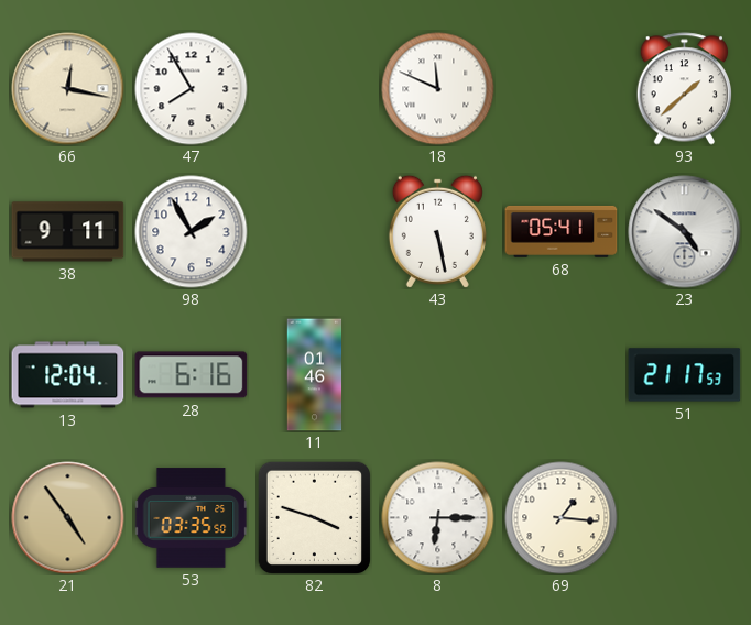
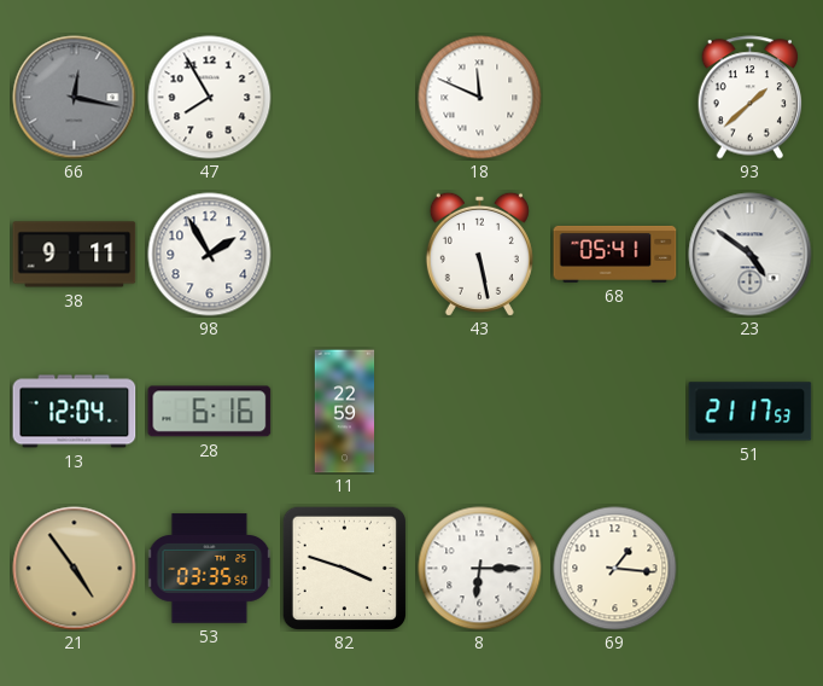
66 dial: cream -> grey (75, 98)
11: 01:46 -> 22:59 (345, 412)
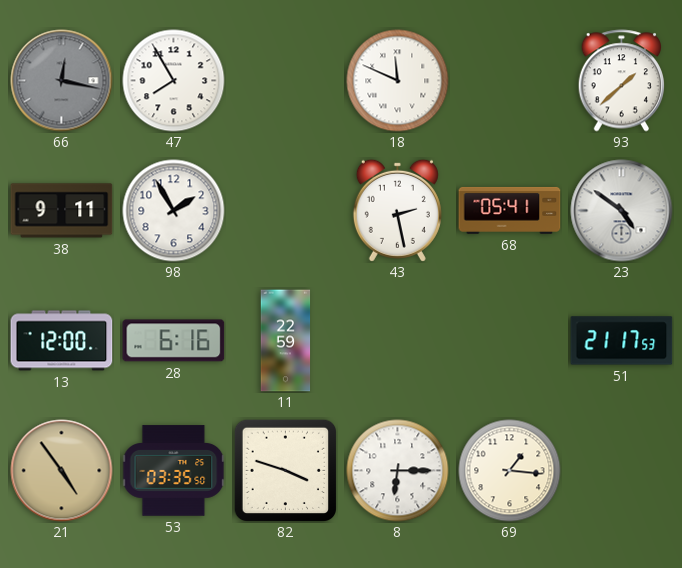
43: 5:28 -> 2:28 (397, 210)
13: 12:04 -> 12:00 (62, 341)
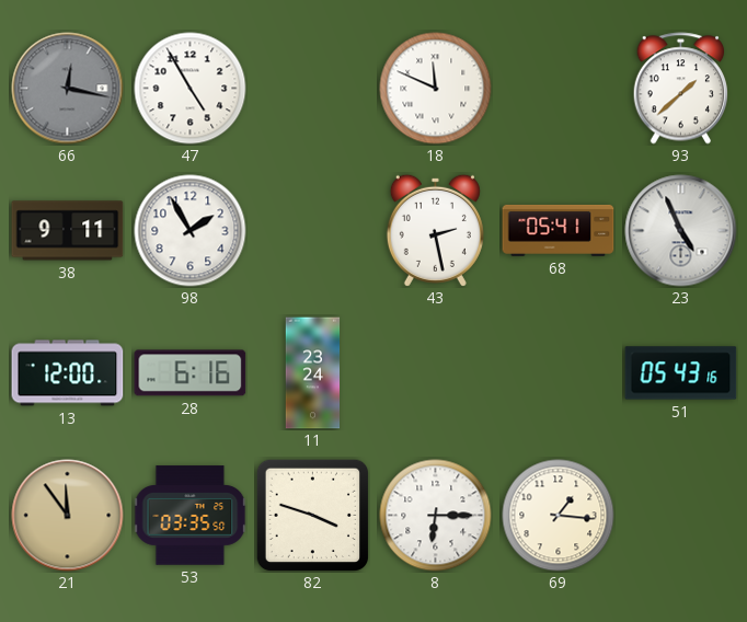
47: 7:55 -> 4:55 (191, 89)
23: 4:51 -> 4:56 (681, 231)
11: 22:59 -> 23:24 (313, 373)
51: 21:17 -> 05:43 (681, 373)
21: 4:54 -> 11:54 (68, 516)
